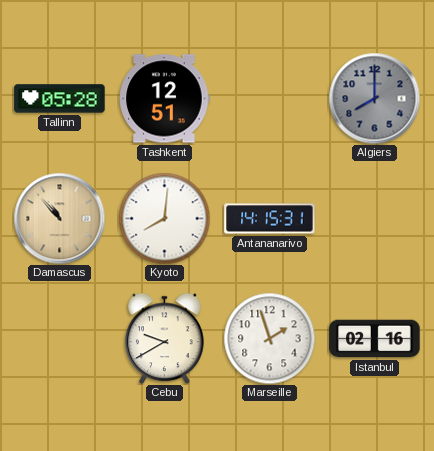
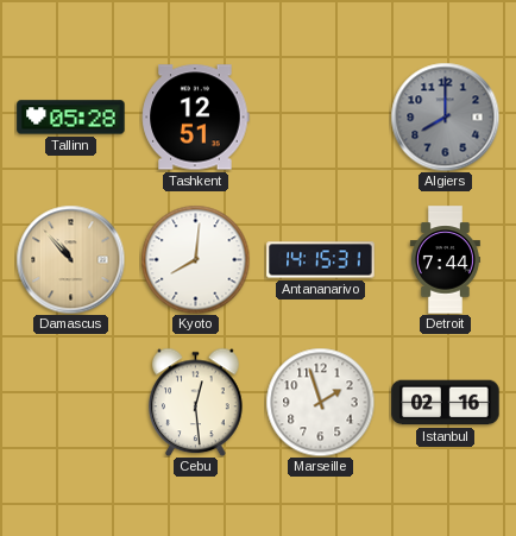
Detroit: none -> 7:44 (445, 260)
Cebu: 9:40 -> 12:29 (196, 402)
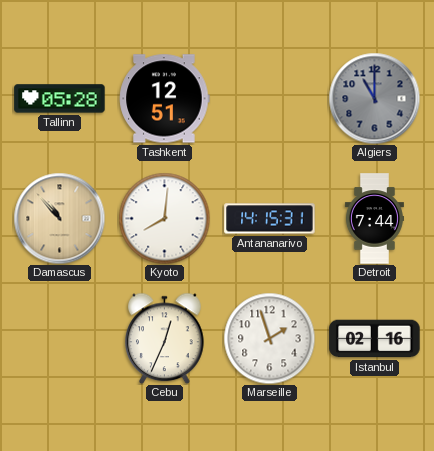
Algiers: 8:00 -> 11:00 (374, 98)
Cebu: 12:29 -> 12:34 (165, 338)
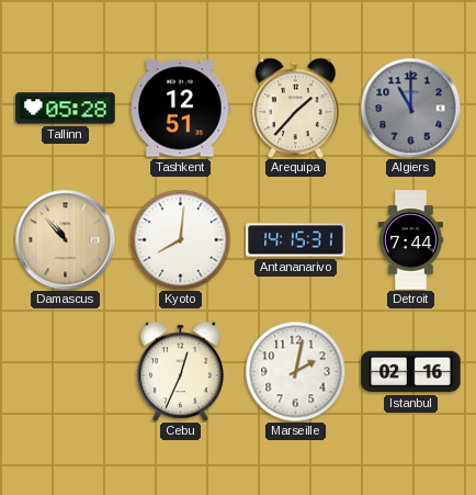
Arequipa: none -> 1:37 (296, 108)
Marseille: 1:57 -> 2:02 (295, 371)
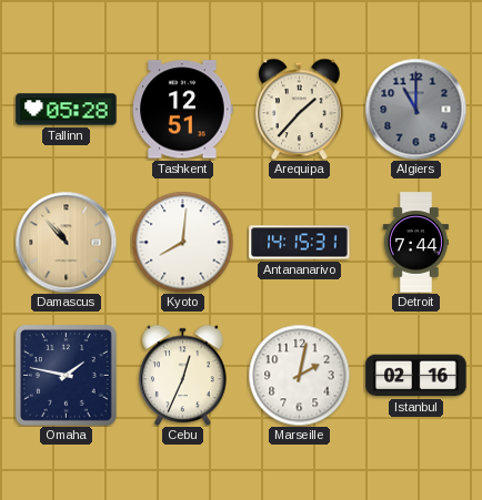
Omaha: none -> 1:47 (66, 375)
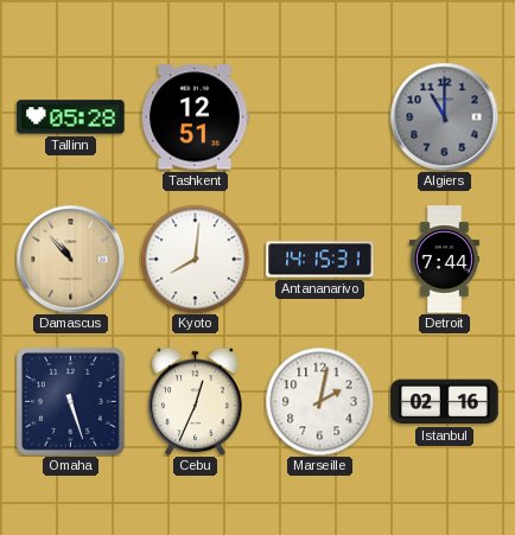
Arequipa: 1:37 -> none (300, 109)
Omaha: 1:47 -> 5:27 (70, 401)
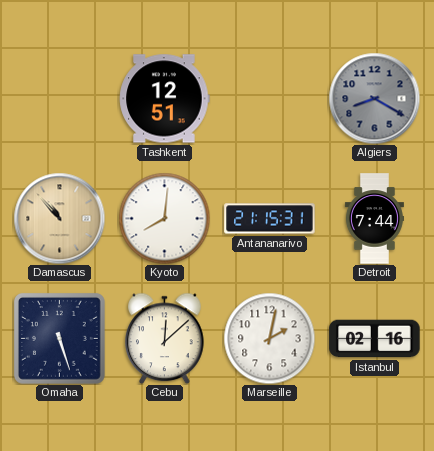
Tallinn: 05:28 -> none (71, 117)
Algiers: 11:00 -> 8:20 (374, 98)
Antananarivo: 14:15 -> 21:15 (270, 219)
Cebu: 12:34 -> 12:08 (165, 338)
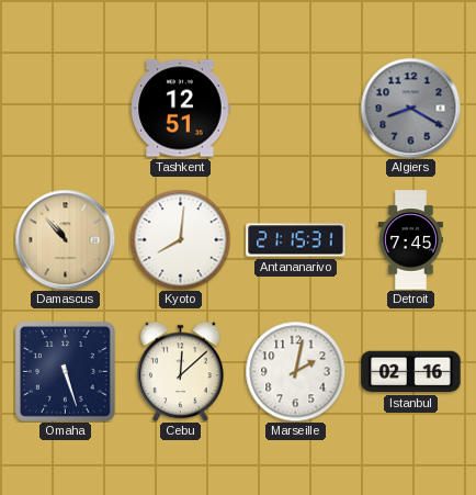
Detroit: 7:44 -> 7:45 (410, 240)
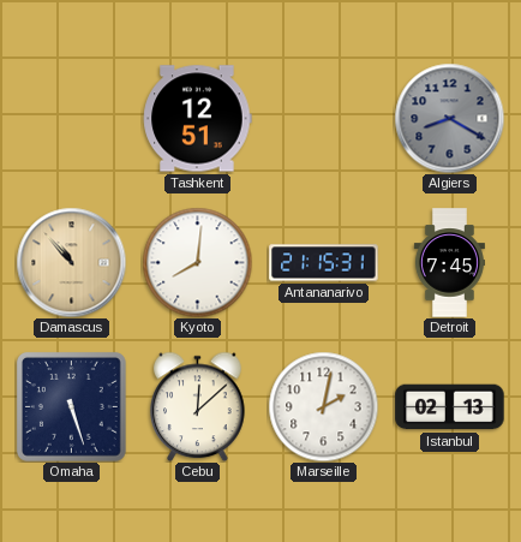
Istanbul: 02:16 -> 02:13 (450, 407)
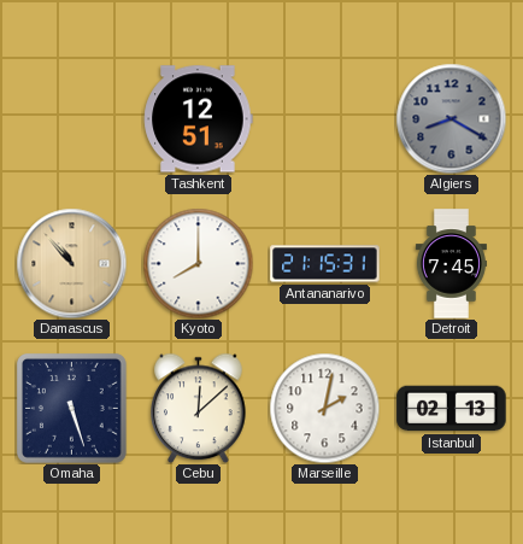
Kyoto: 8:01 -> 8:00 (198, 263)
